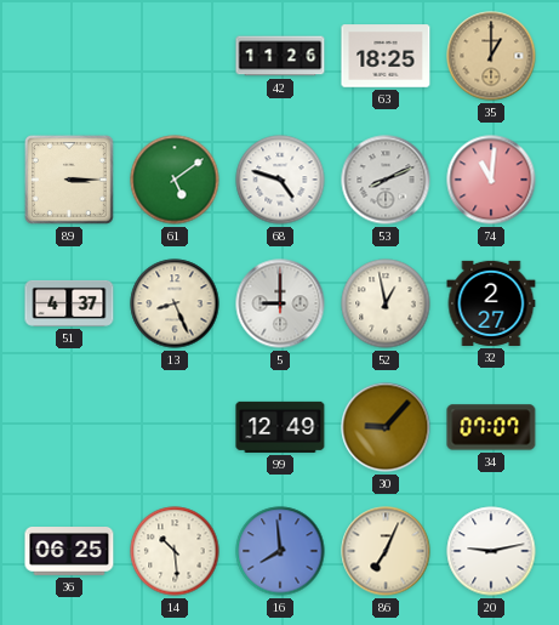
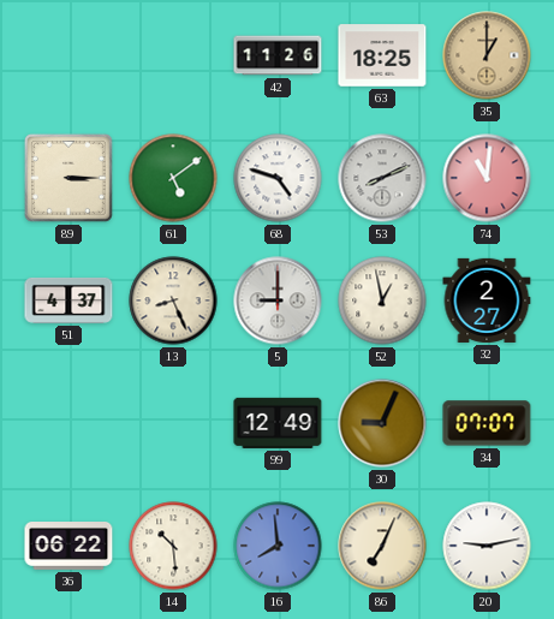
30: 9:07 -> 9:04 (382, 423)
36: 06:25 -> 06:22 (68, 547)
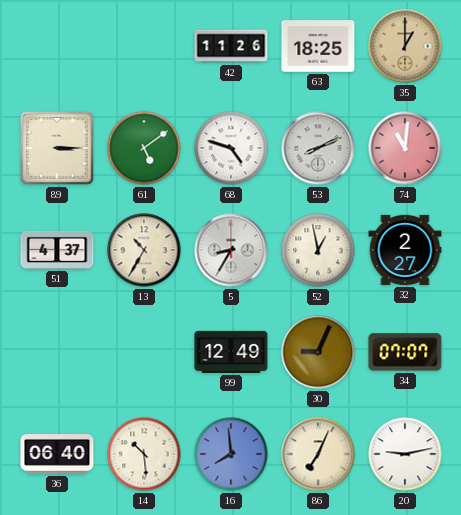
13: 8:26 -> 10:35 (144, 250)
5: 9:00 -> 8:35 (231, 250)
36: 06:22 -> 06:40 (57, 455)
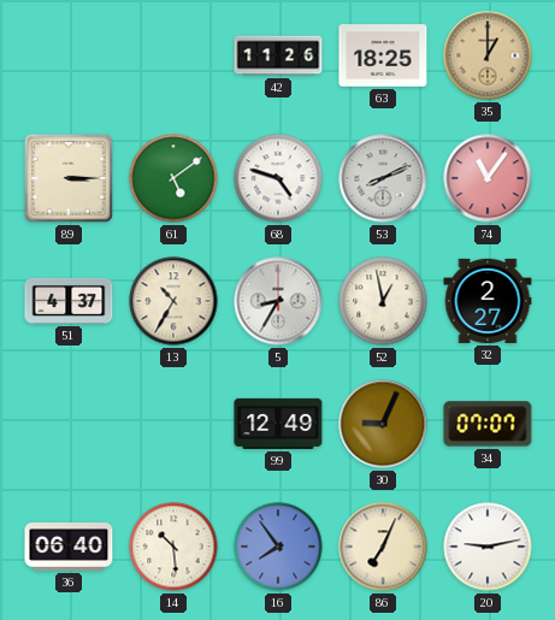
74: 11:01 -> 11:06 (488, 178)
16: 7:59 -> 7:54 (278, 547)
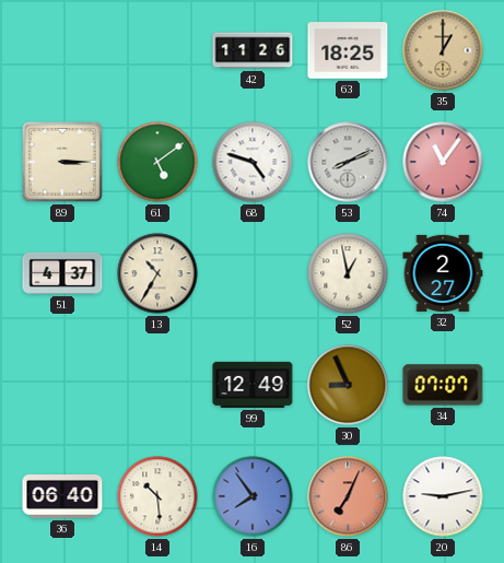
5: 8:35 -> none (278, 301)
30: 9:04 -> 8:56 (348, 385)
86 dial: cream -> salmon (348, 496)
